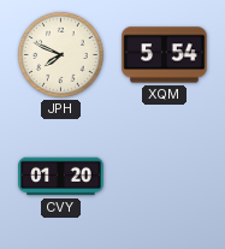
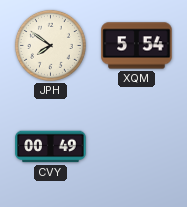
JPH: 7:49 -> 7:51 (50, 45)
CVY: 01:20 -> 00:49 (51, 147)
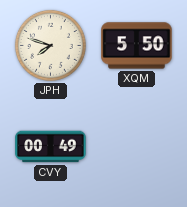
JPH: 7:51 -> 7:48 (50, 45)
XQM: 5:54 -> 5:50 (137, 46)
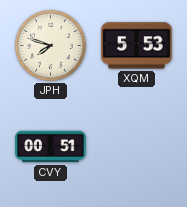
XQM: 5:50 -> 5:53 (137, 46)
CVY: 00:49 -> 00:51 (51, 147)
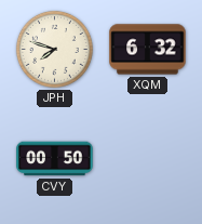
XQM: 5:53 -> 6:32 (148, 50)
CVY: 00:51 -> 00:50 (55, 159)
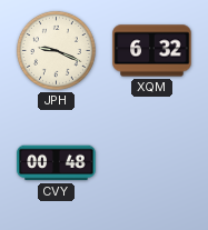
JPH: 7:48 -> 9:19 (56, 50)
CVY: 00:50 -> 00:48 (57, 163)
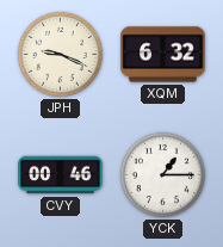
CVY: 00:48 -> 00:46 (61, 175)
YCK: none -> 1:15 (162, 174)
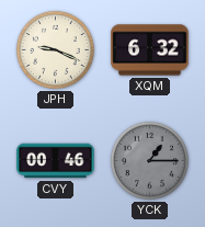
YCK dial: white -> grey (149, 160)
